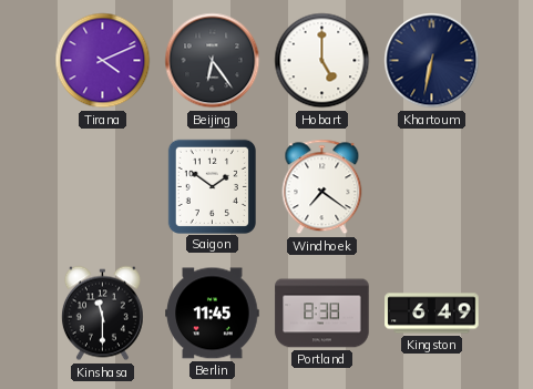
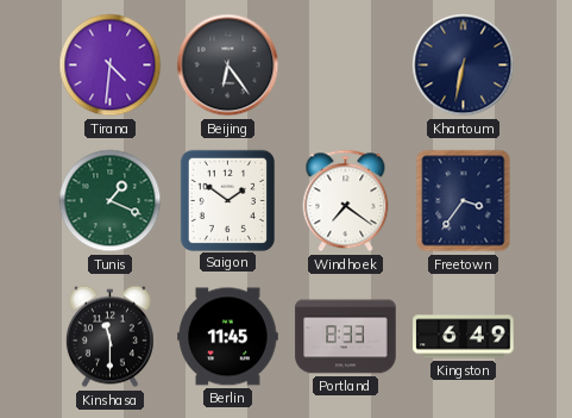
Tirana: 4:11 -> 4:31 (111, 65)
Hobart: 5:00 -> none (322, 61)
Tunis: none -> 1:19 (111, 201)
Freetown: none -> 3:36 (464, 201)
Portland: 8:38 -> 8:33 (346, 337)
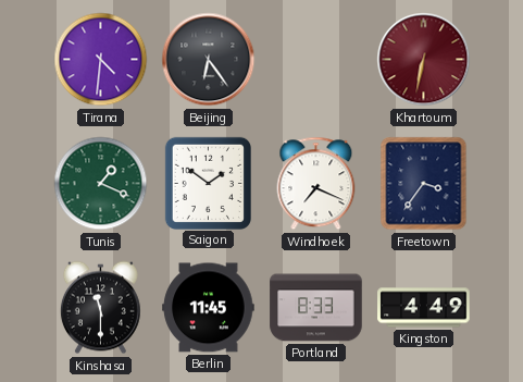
Khartoum dial: navy -> burgundy (424, 60)
Windhoek: 7:21 -> 7:19 (316, 184)
Kingston: 6:49 -> 4:49 (424, 308)
